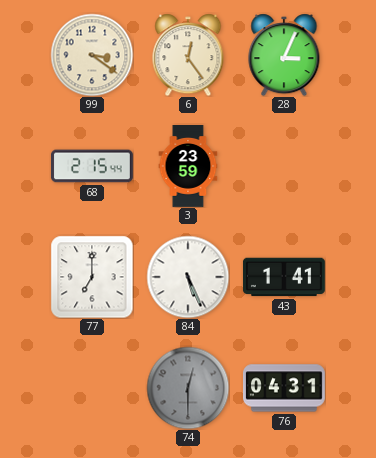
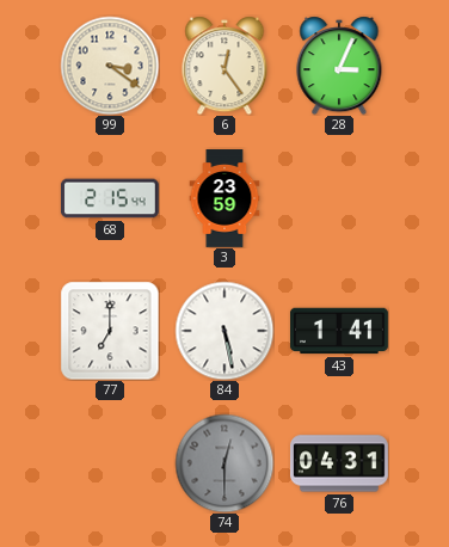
84: 5:26 -> 5:28 (224, 331)
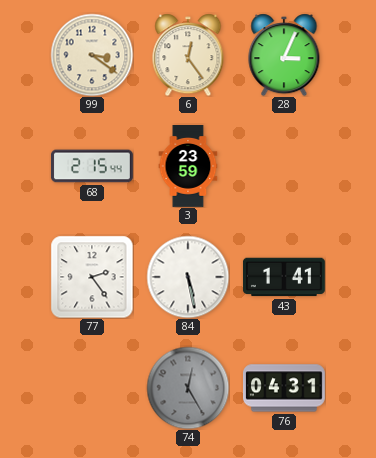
77: 7:00 -> 2:24 (92, 277)
74: 12:30 -> 12:25 (188, 388)
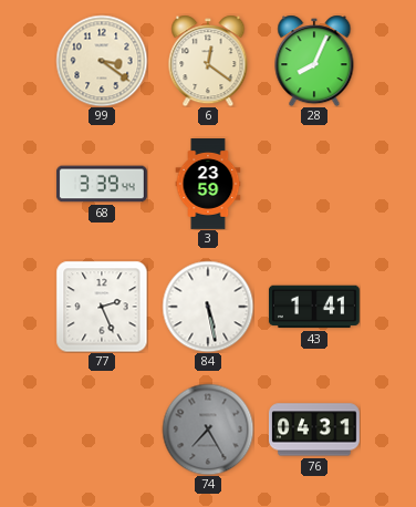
6: 12:24 -> 12:21 (208, 61)
28: 3:04 -> 8:04 (314, 61)
68: 2:15 -> 3:39 (102, 184)
77: 2:24 -> 2:26 (102, 307)
74: 12:25 -> 7:25 (208, 430)
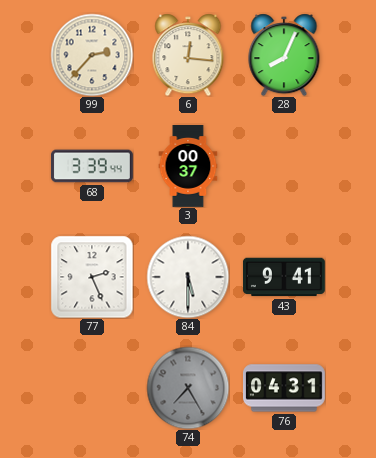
99: 3:21 -> 2:37 (92, 55)
6: 12:21 -> 12:16 (188, 55)
3: 23:59 -> 00:37 (188, 167)
84: 5:28 -> 5:30 (188, 277)
43: 1:41 -> 9:41 (284, 277)
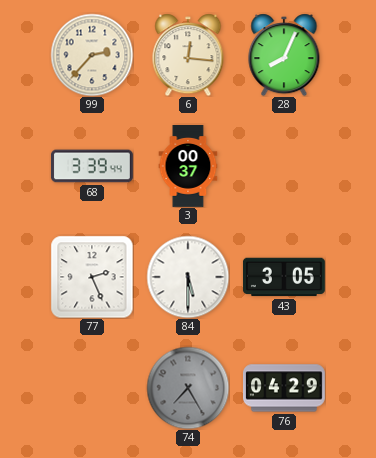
43: 9:41 -> 3:05 (284, 277)
76: 04:31 -> 04:29 (285, 388)
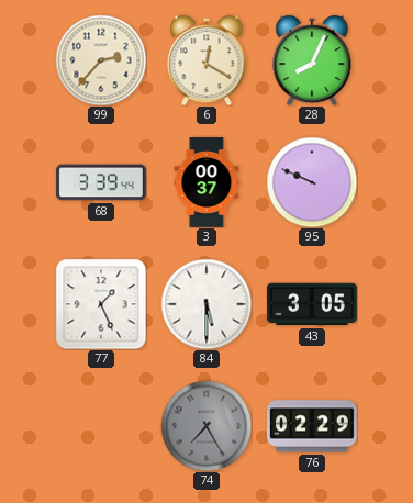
6: 12:16 -> 12:20 (206, 60)
95: none -> 9:49 (312, 182)
77: 2:26 -> 1:26 (101, 304)
76: 04:29 -> 02:29 (313, 426)
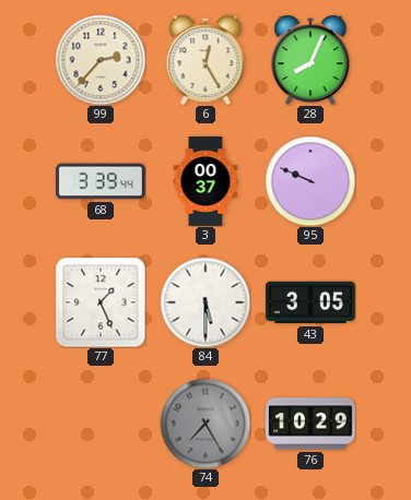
6: 12:20 -> 12:25 (205, 60)
76: 02:29 -> 10:29 (312, 424)
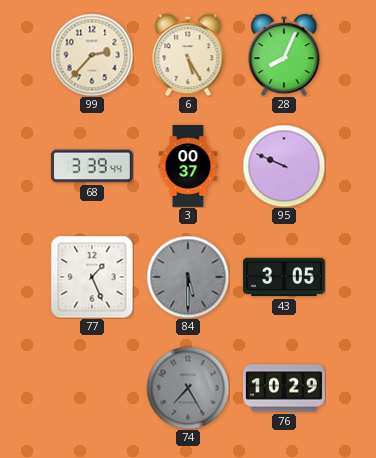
6: 12:25 -> 5:25 (188, 55)
84 dial: white -> grey (188, 277)
